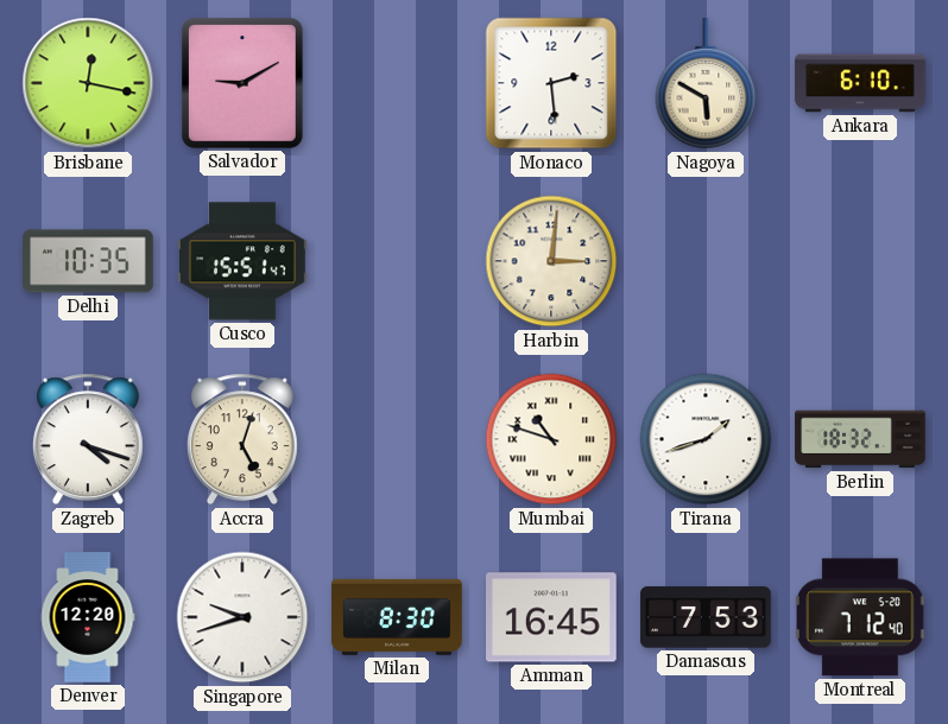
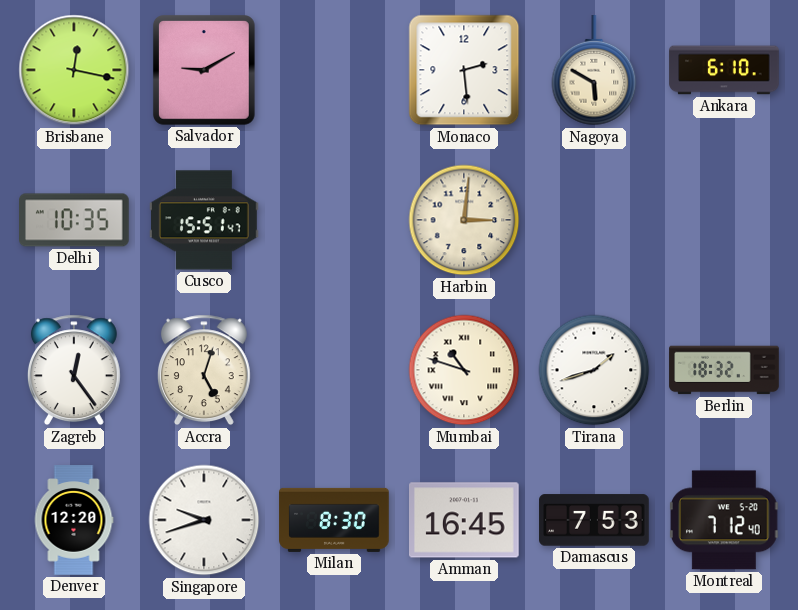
Zagreb: 4:18 -> 12:24 (74, 370)
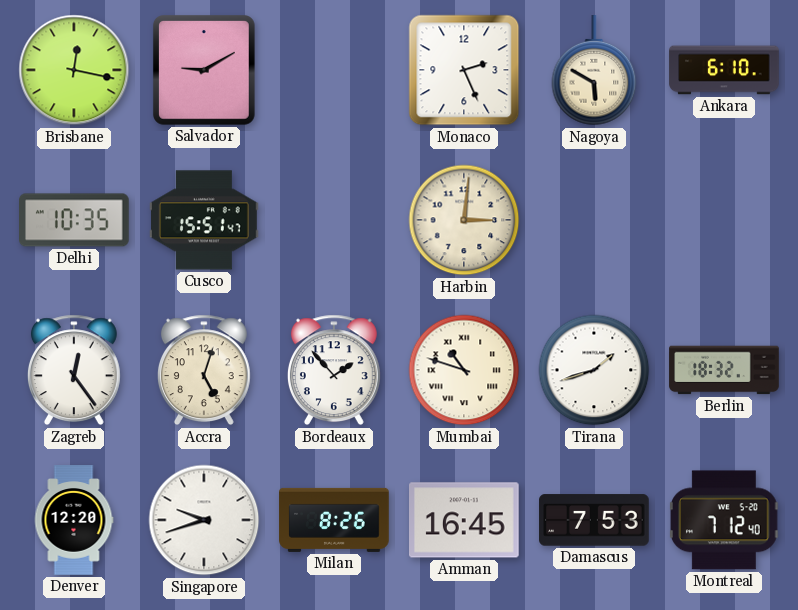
Monaco: 2:29 -> 2:26 (464, 70)
Bordeaux: none -> 1:53 (334, 370)
Milan: 8:30 -> 8:26 (334, 520)
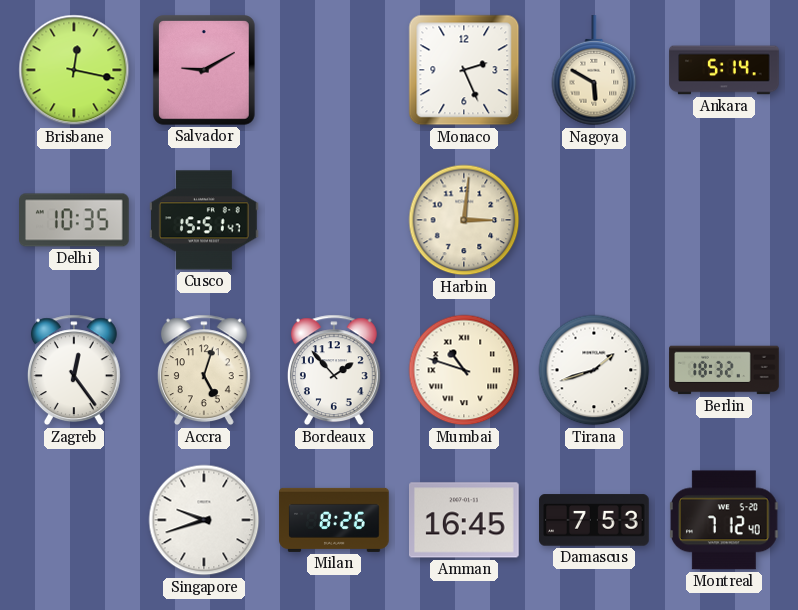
Ankara: 6:10 -> 5:14 (724, 70)
Denver: 12:20 -> none (74, 520)
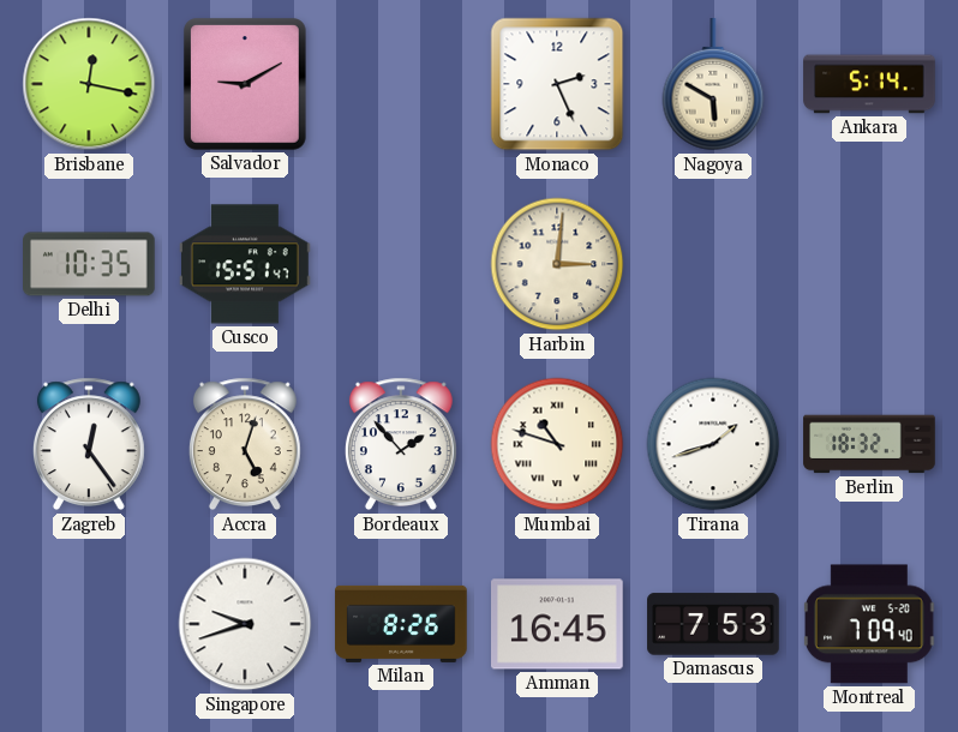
Montreal: 7:12 -> 7:09 (869, 624)
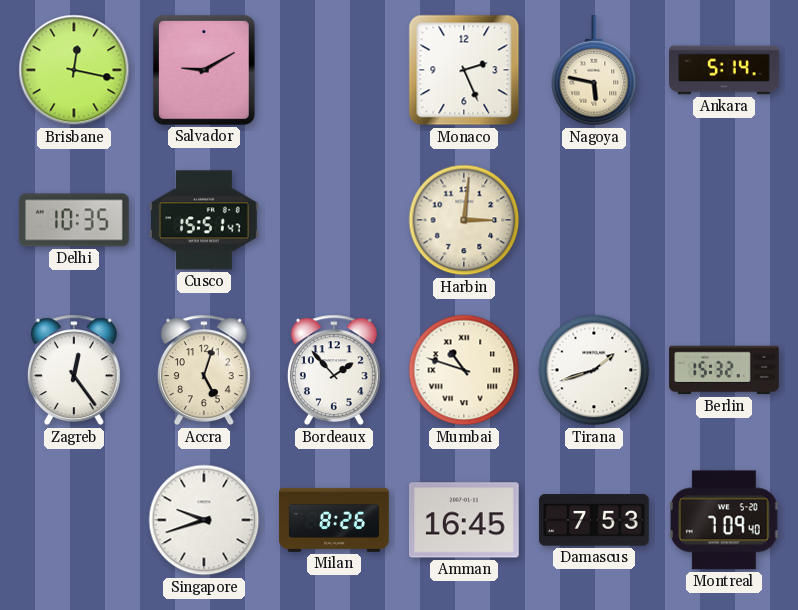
Nagoya: 5:50 -> 5:47 (594, 71)
Berlin: 18:32 -> 15:32 (724, 370)
